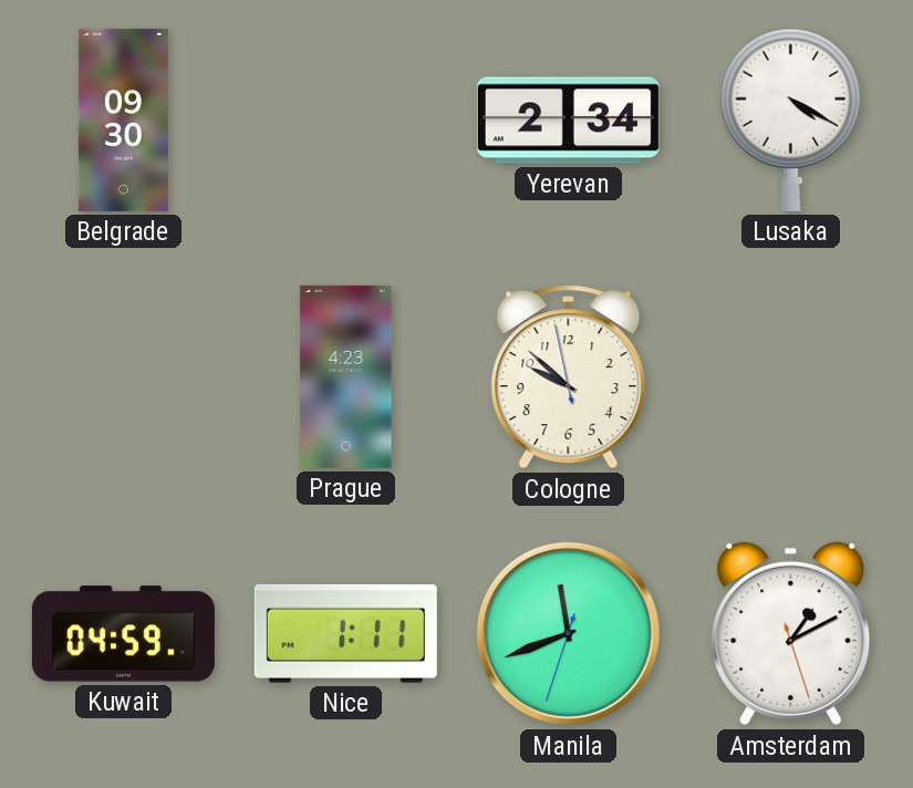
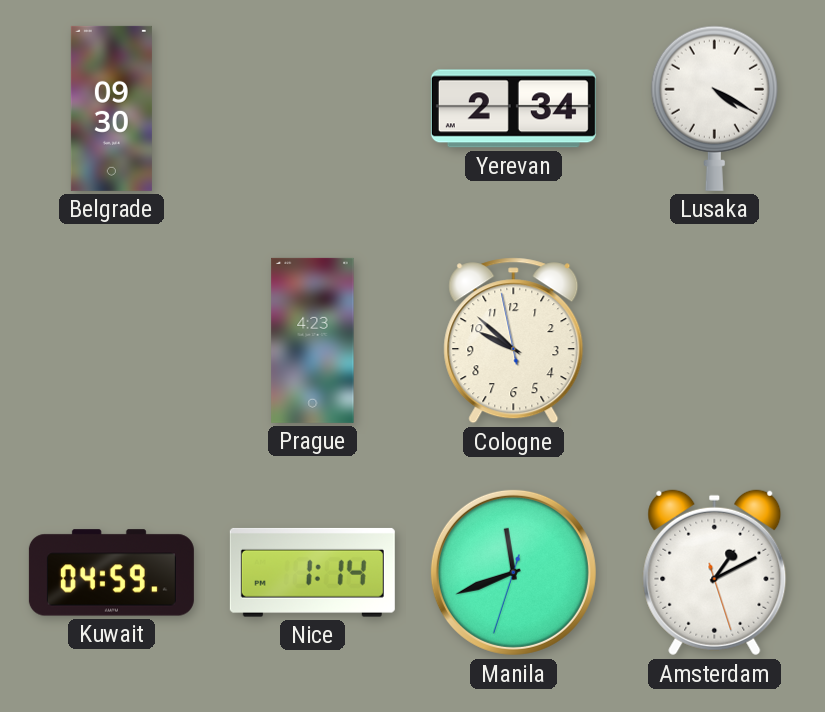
Nice: 1:11 -> 1:14 (312, 572)
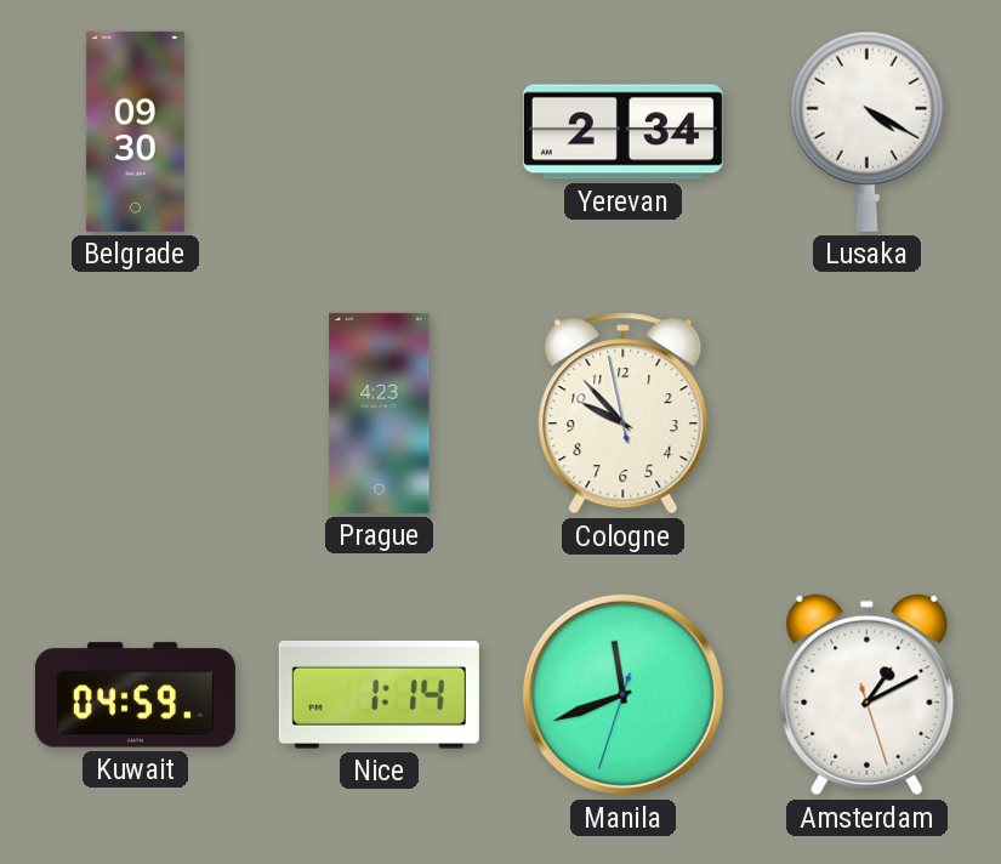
Cologne: 9:51 -> 9:52 (624, 414)
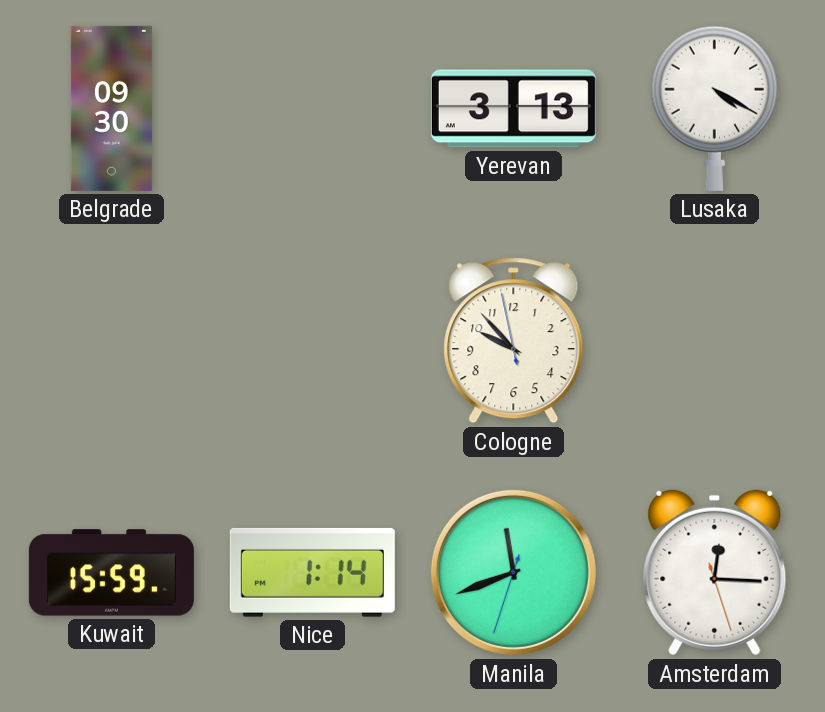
Yerevan: 2:34 -> 3:13 (513, 109)
Prague: 4:23 -> none (380, 413)
Kuwait: 04:59 -> 15:59 (111, 573)
Amsterdam: 1:10 -> 12:15 (715, 573)
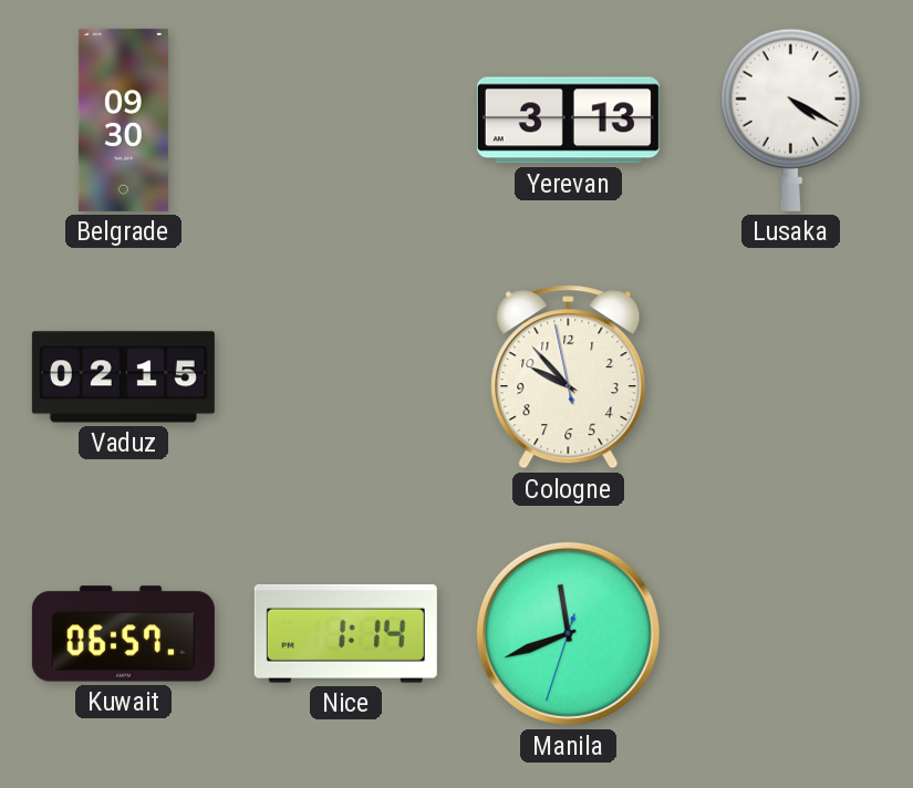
Vaduz: none -> 02:15 (123, 377)
Kuwait: 15:59 -> 06:57 (123, 634)
Amsterdam: 12:15 -> none (715, 573)
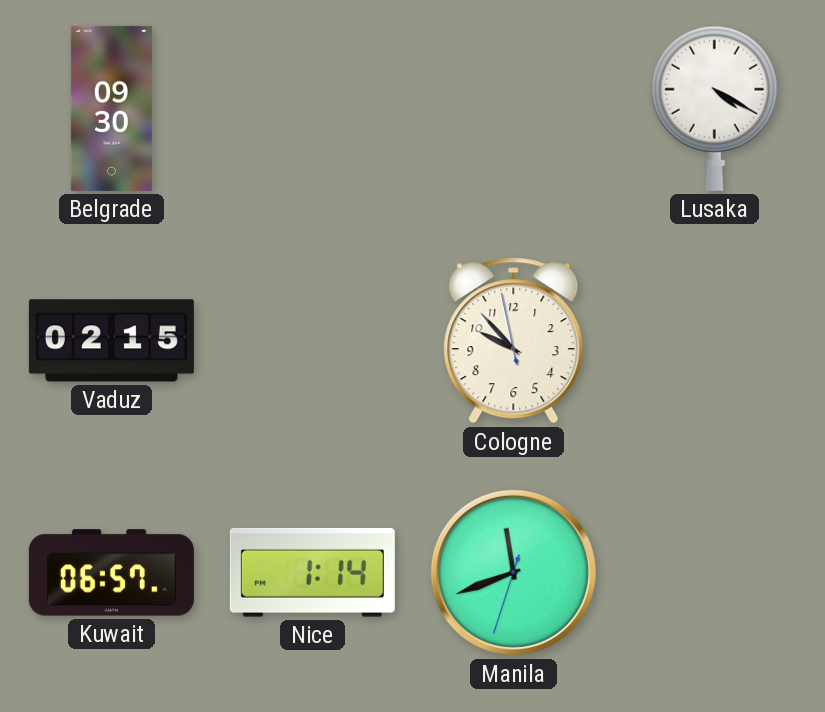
Yerevan: 3:13 -> none (568, 121)
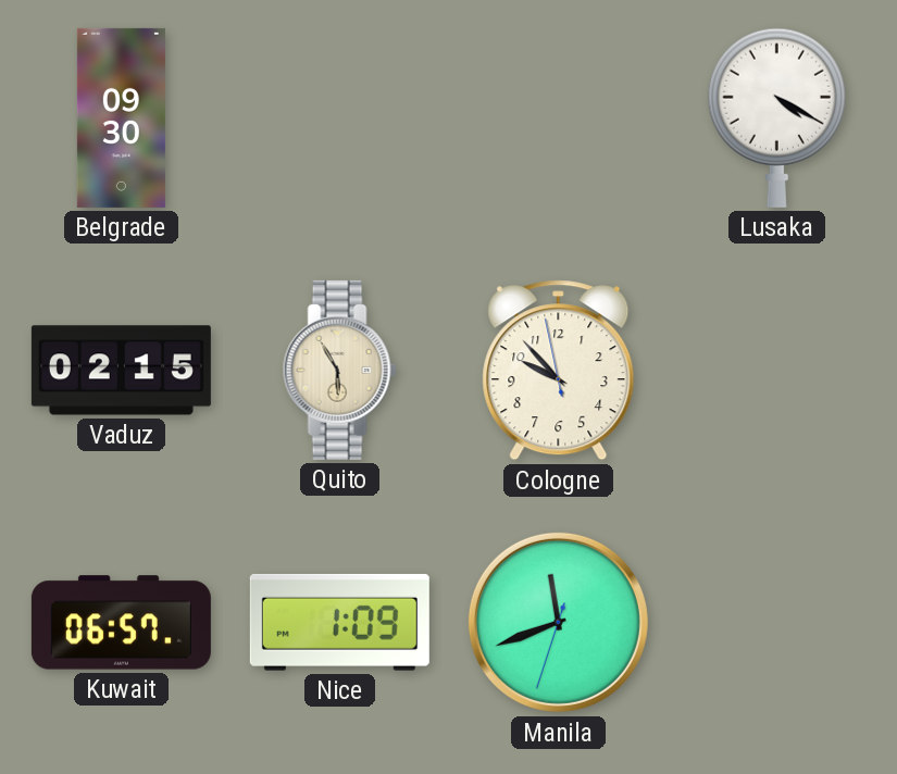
Quito: none -> 5:55 (339, 370)
Nice: 1:14 -> 1:09 (339, 622)
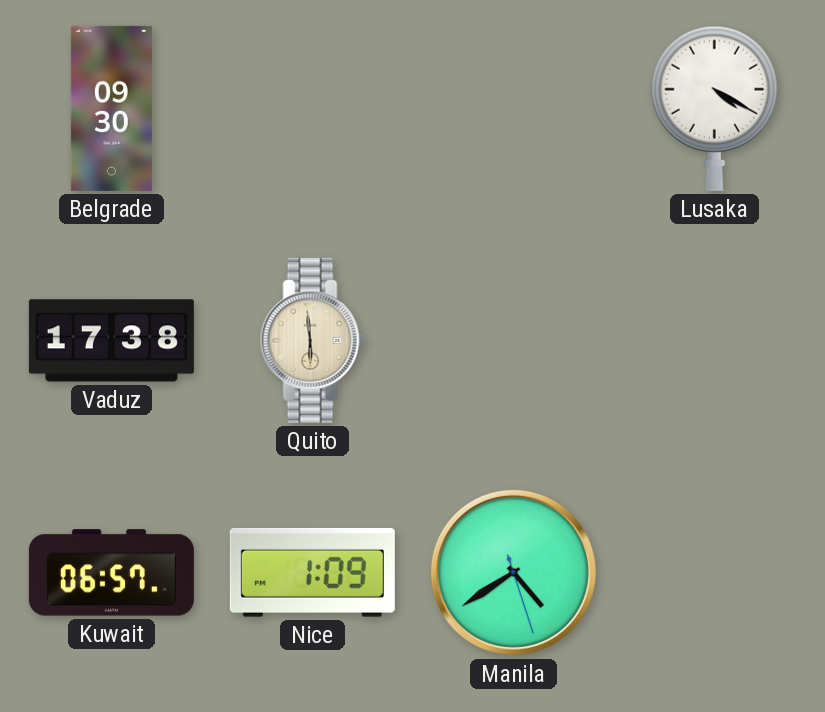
Vaduz: 02:15 -> 17:38 (111, 341)
Quito: 5:55 -> 5:59 (312, 340)
Cologne: 9:52 -> none (559, 371)
Manila: 11:41 -> 4:39 (513, 572)
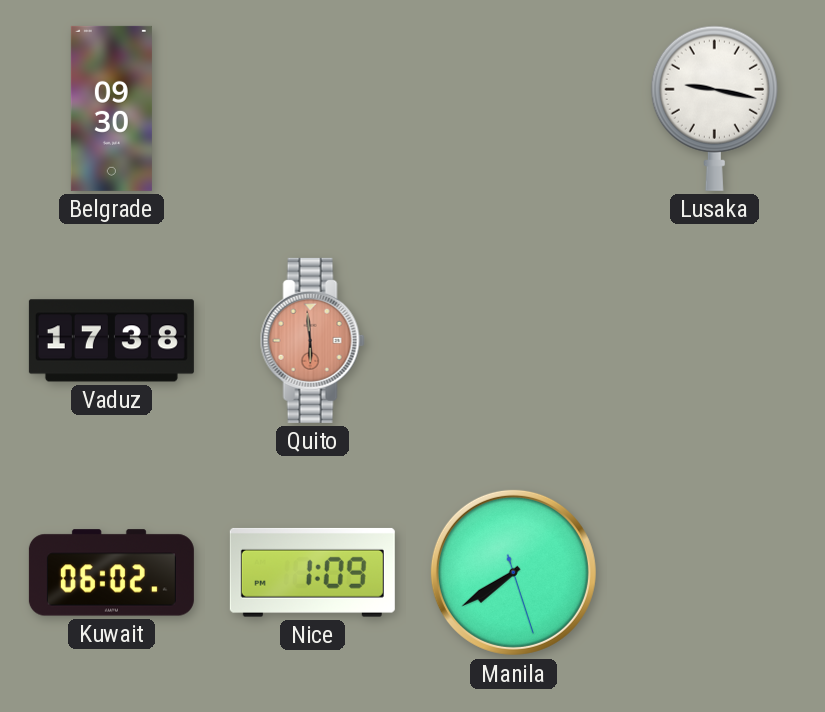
Lusaka: 4:20 -> 9:17 (714, 108)
Quito dial: cream -> salmon (312, 340)
Kuwait: 06:57 -> 06:02 (111, 573)
Manila: 4:39 -> 7:39 (513, 572)
